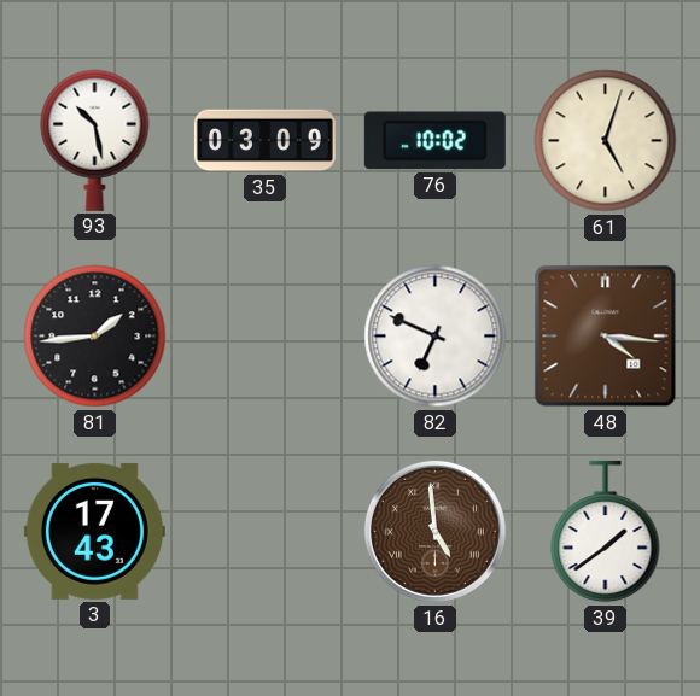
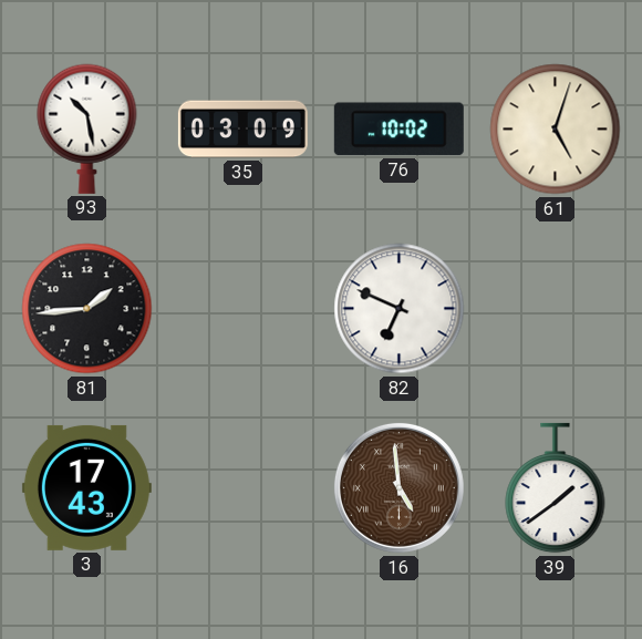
48: 4:16 -> none (606, 337)
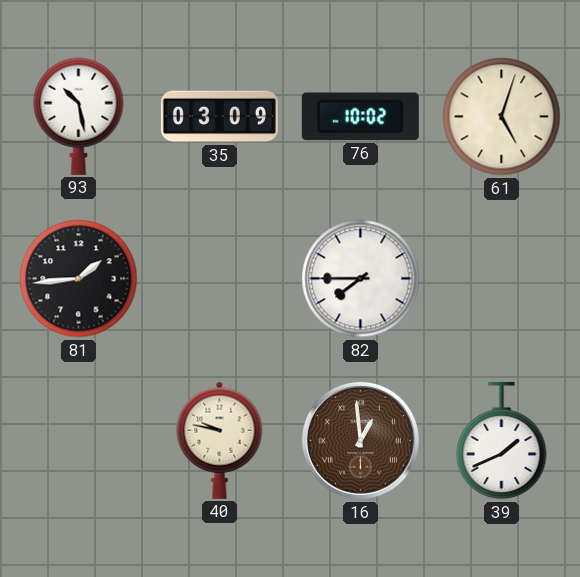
82: 6:49 -> 7:45 (361, 279)
3: 17:43 -> none (86, 487)
40: none -> 9:47 (220, 440)
16: 4:59 -> 12:59 (360, 440)
39: 1:39 -> 1:41 (502, 441)
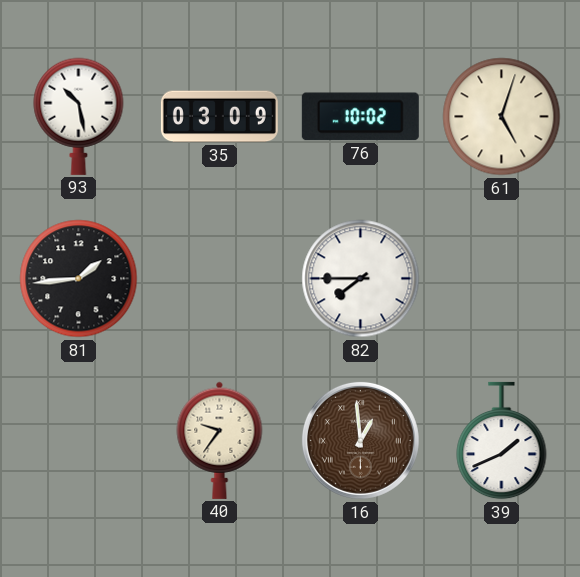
40: 9:47 -> 9:36 (220, 440)
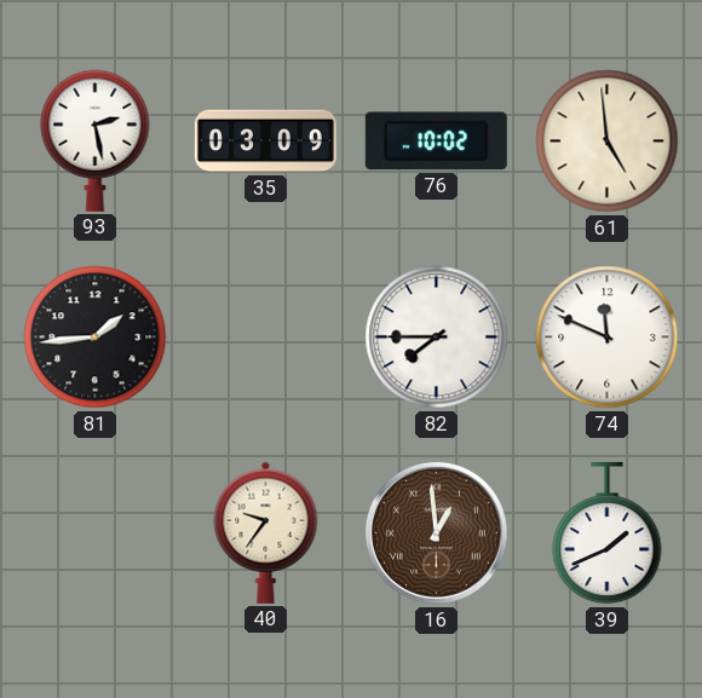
93: 10:28 -> 2:28 (96, 140)
61: 5:03 -> 4:59 (608, 142)
74: none -> 11:49 (608, 338)
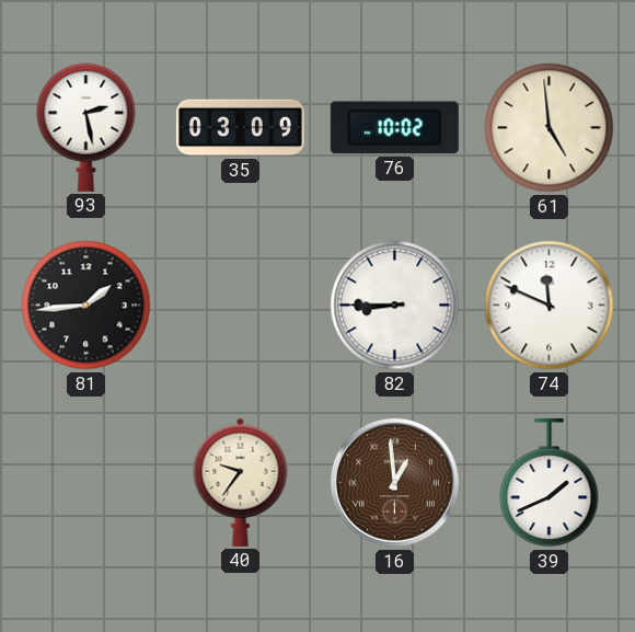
82: 7:45 -> 8:45 (395, 306)
